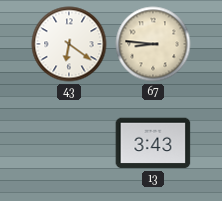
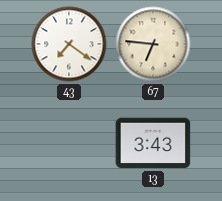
43: 6:21 -> 7:21 (69, 44)
67: 8:46 -> 6:46 (153, 44)
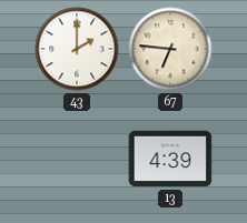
43: 7:21 -> 2:00 (77, 49)
13: 3:43 -> 4:39 (170, 159)
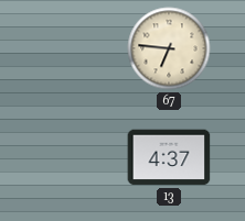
43: 2:00 -> none (77, 49)
13: 4:39 -> 4:37 (169, 157)
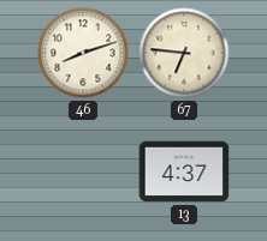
46: none -> 8:12 (83, 53)
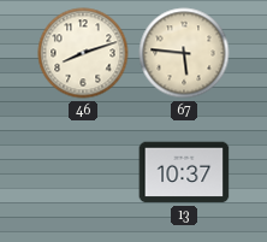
67: 6:46 -> 5:46 (184, 53)
13: 4:37 -> 10:37 (184, 172)
